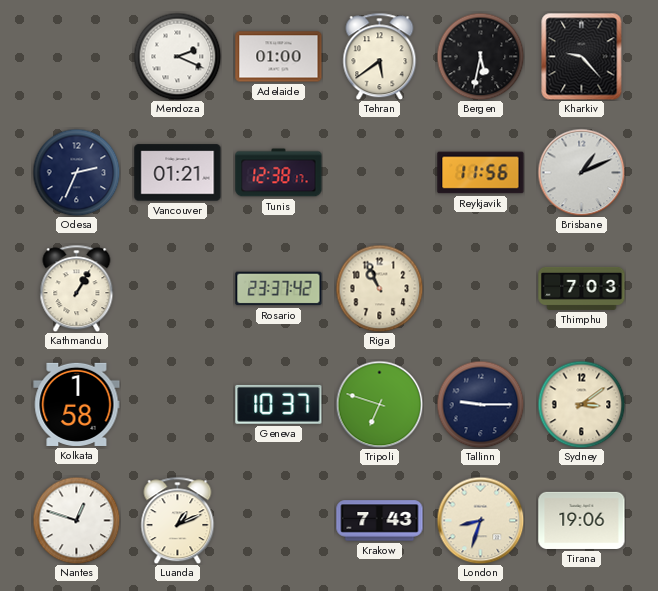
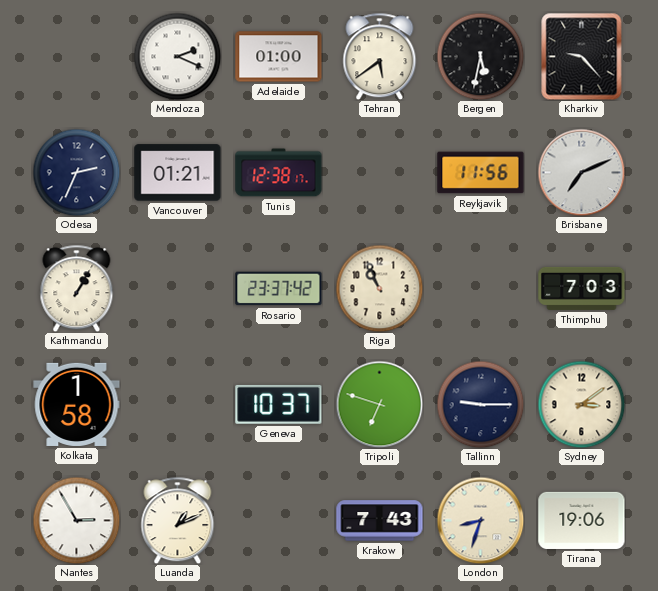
Brisbane: 1:11 -> 7:11 (581, 172)
Nantes: 12:48 -> 2:55 (76, 520)
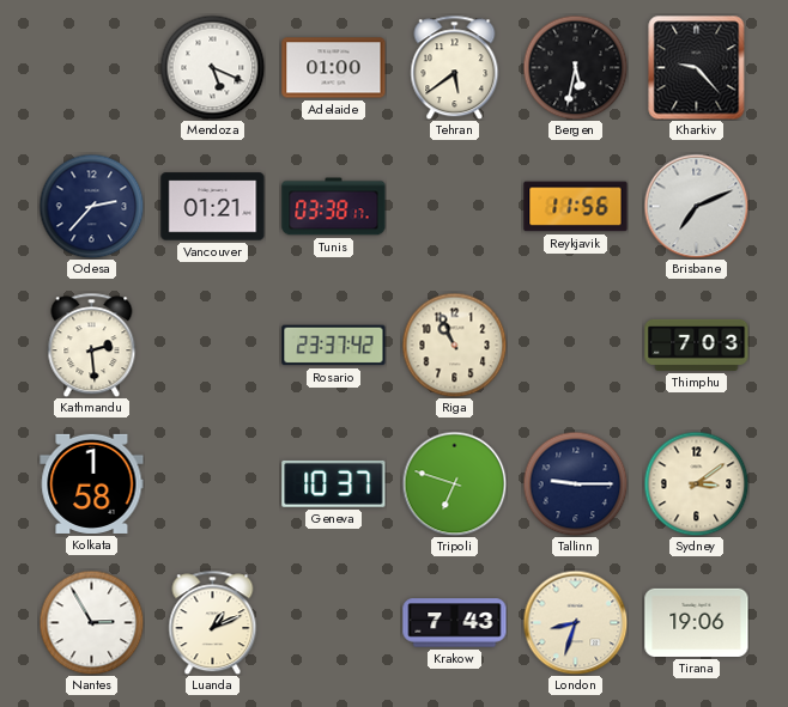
Mendoza: 2:19 -> 5:19 (212, 67)
Odesa: 2:34 -> 2:37 (91, 206)
Tunis: 12:38 -> 03:38 (334, 207)
Kathmandu: 1:05 -> 2:29 (92, 345)
